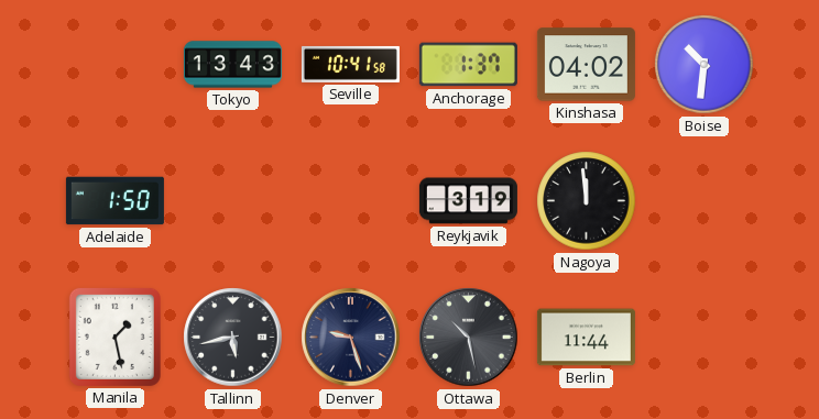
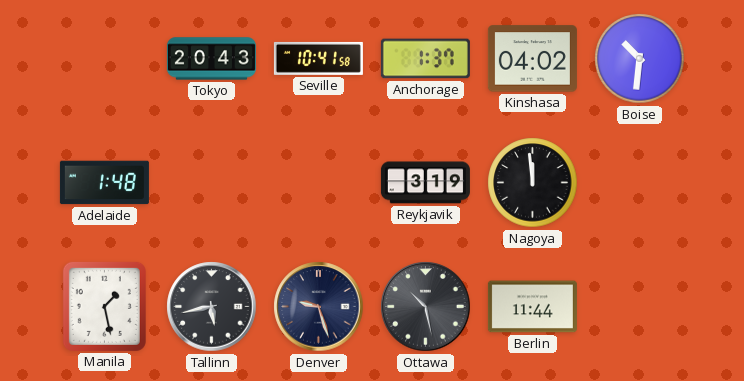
Tokyo: 13:43 -> 20:43 (211, 59)
Adelaide: 1:50 -> 1:48 (104, 183)
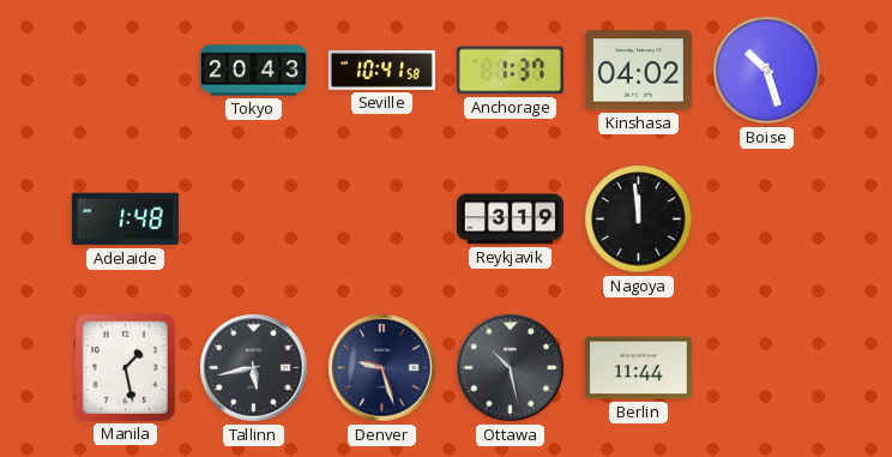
Boise: 10:31 -> 10:27 (767, 71)
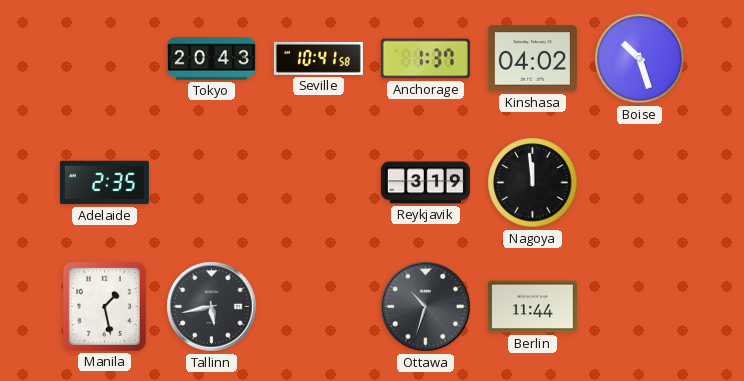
Adelaide: 1:48 -> 2:35 (104, 183)
Denver: 9:27 -> none (382, 368)
Ottawa: 10:28 -> 10:33 (426, 307)
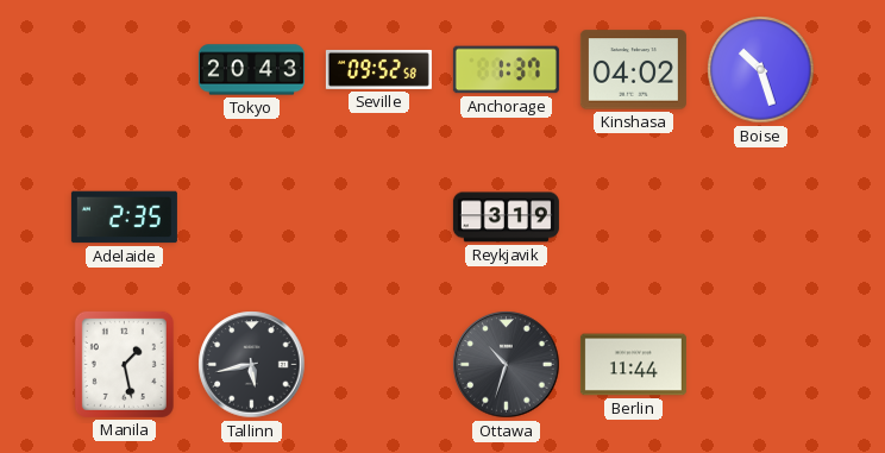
Seville: 10:41 -> 09:52 (378, 69)
Nagoya: 11:59 -> none (533, 183)
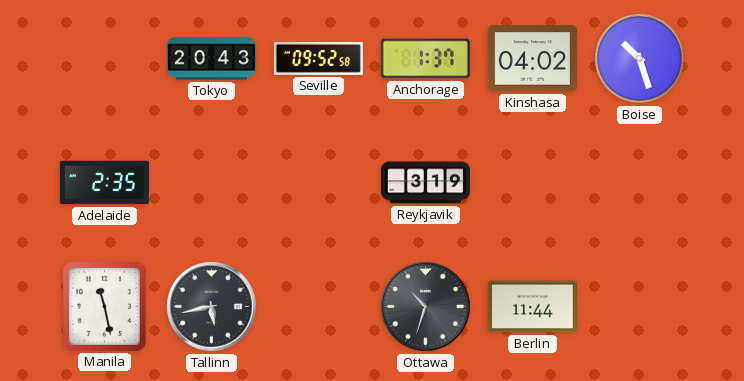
Manila: 1:28 -> 11:28 (104, 306)
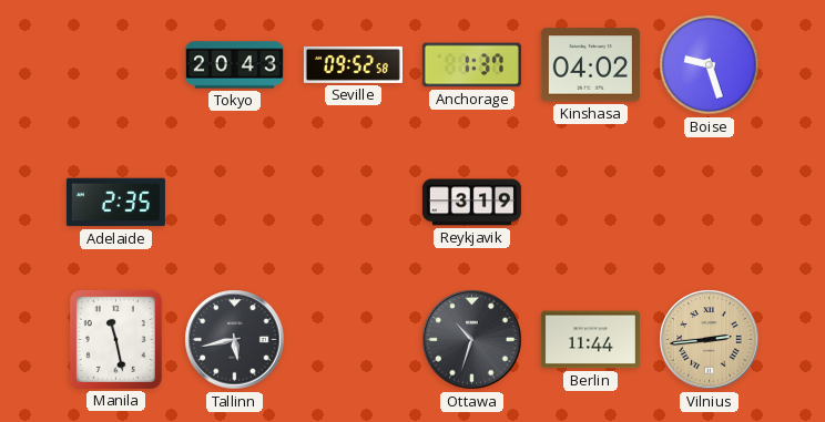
Boise: 10:27 -> 9:27 (710, 65)
Vilnius: none -> 2:44 (710, 340)
